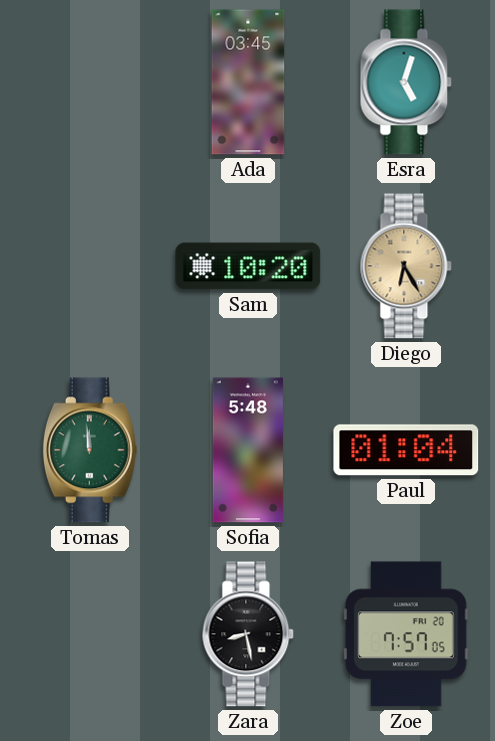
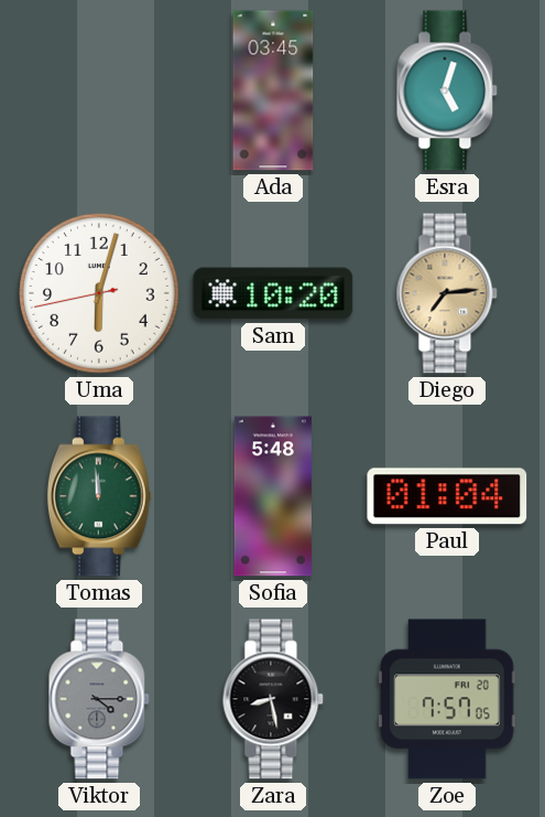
Uma: none -> 6:02 (100, 294)
Diego: 6:25 -> 7:14 (447, 293)
Viktor: none -> 4:15 (99, 699)
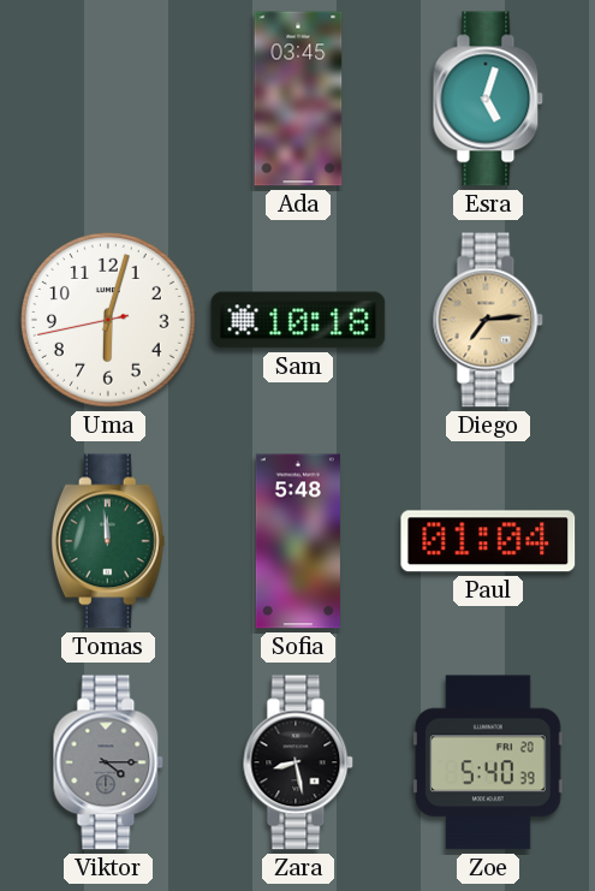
Sam: 10:20 -> 10:18 (298, 320)
Zoe: 7:57 -> 5:40 (489, 762)
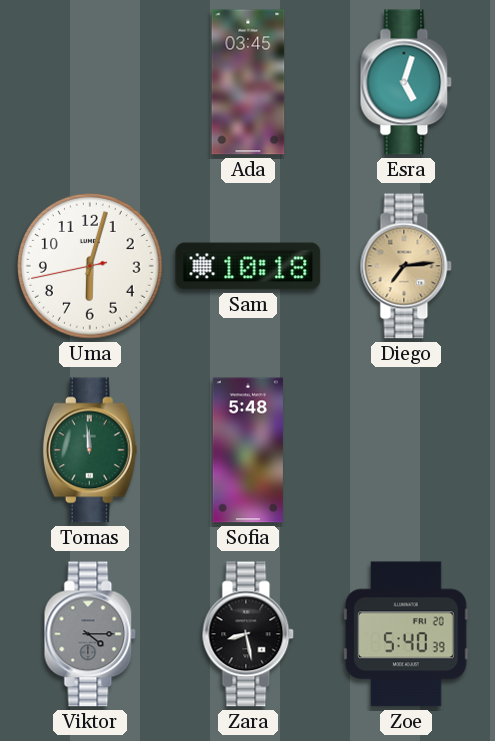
Paul: 01:04 -> none (488, 541)
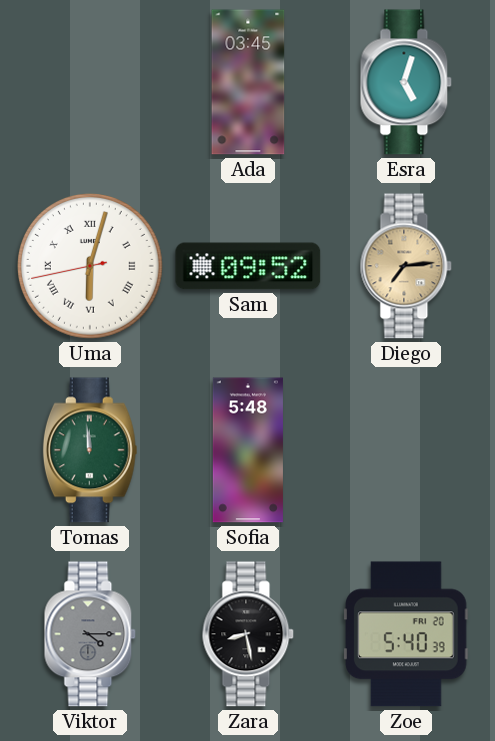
Uma numerals: Arabic -> Roman (91, 267)
Sam: 10:18 -> 09:52 (248, 266)
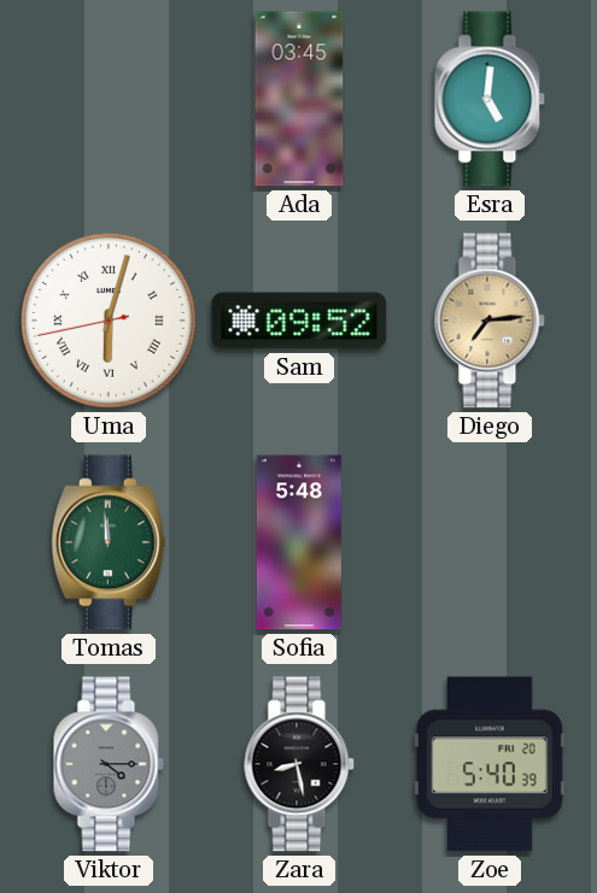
Esra: 5:03 -> 5:01 (490, 99)
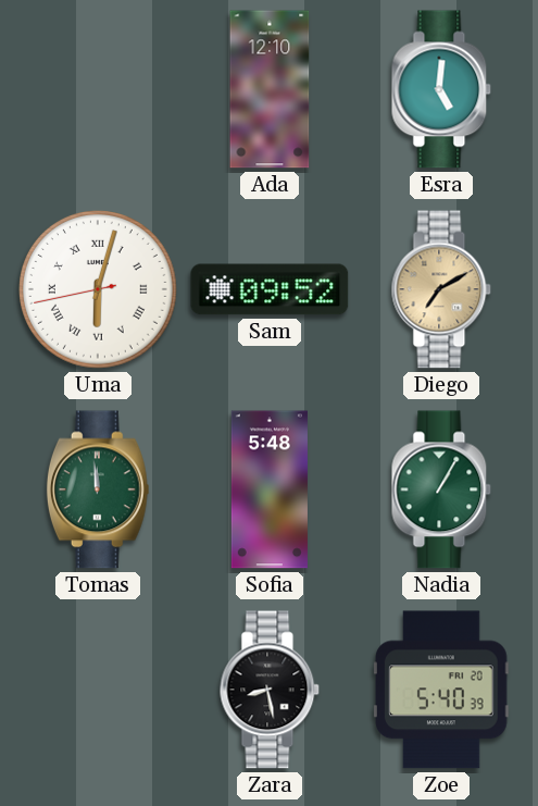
Ada: 03:45 -> 12:10 (270, 89)
Diego: 7:14 -> 7:10 (441, 289)
Nadia: none -> 1:05 (441, 489)
Viktor: 4:15 -> none (109, 764)
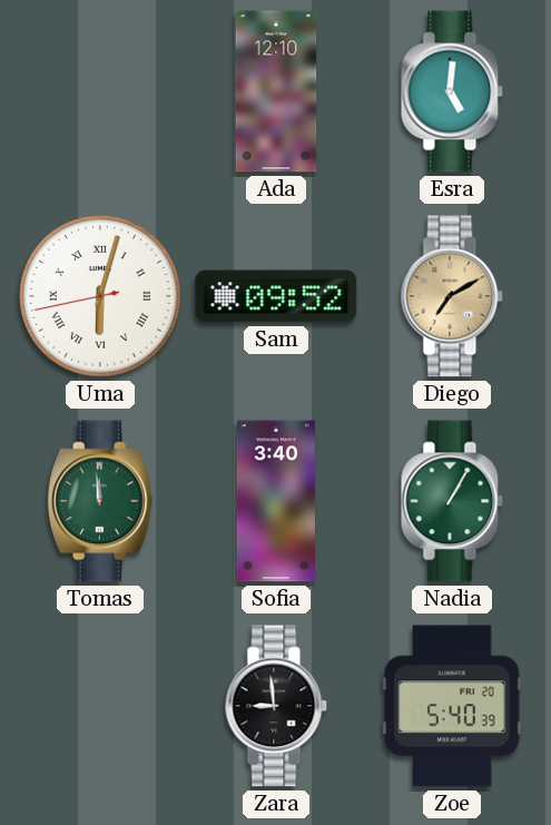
Sofia: 5:48 -> 3:40 (276, 501)
Zara: 8:28 -> 8:59 (276, 706)
